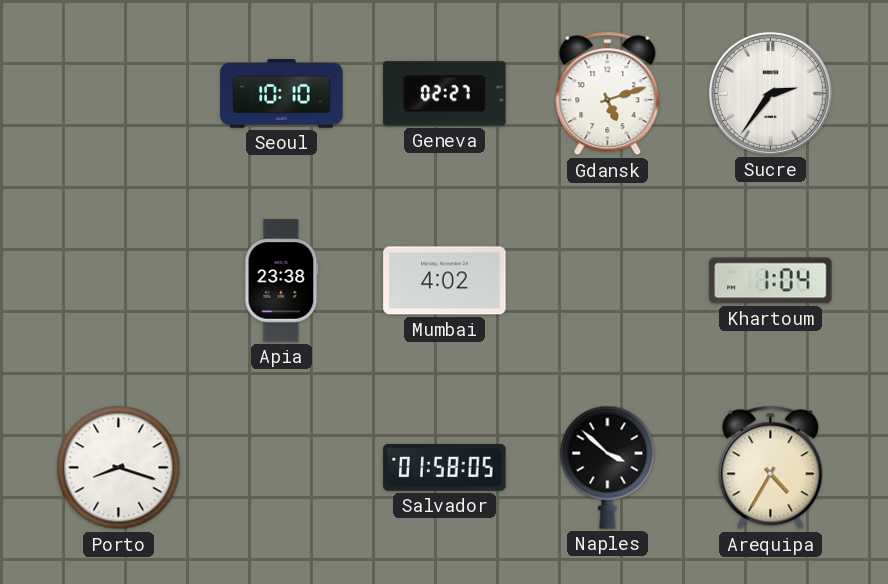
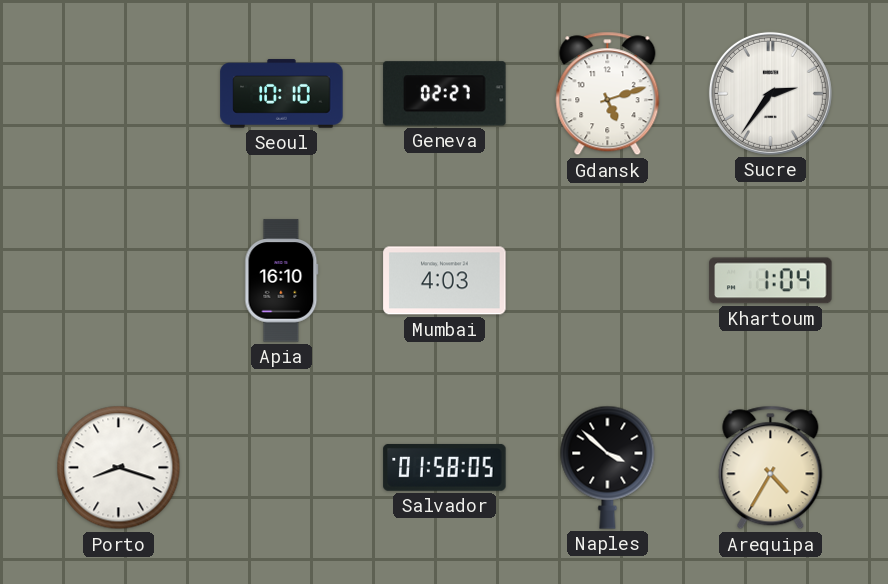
Apia: 23:38 -> 16:10 (282, 281)
Mumbai: 4:02 -> 4:03 (445, 281)
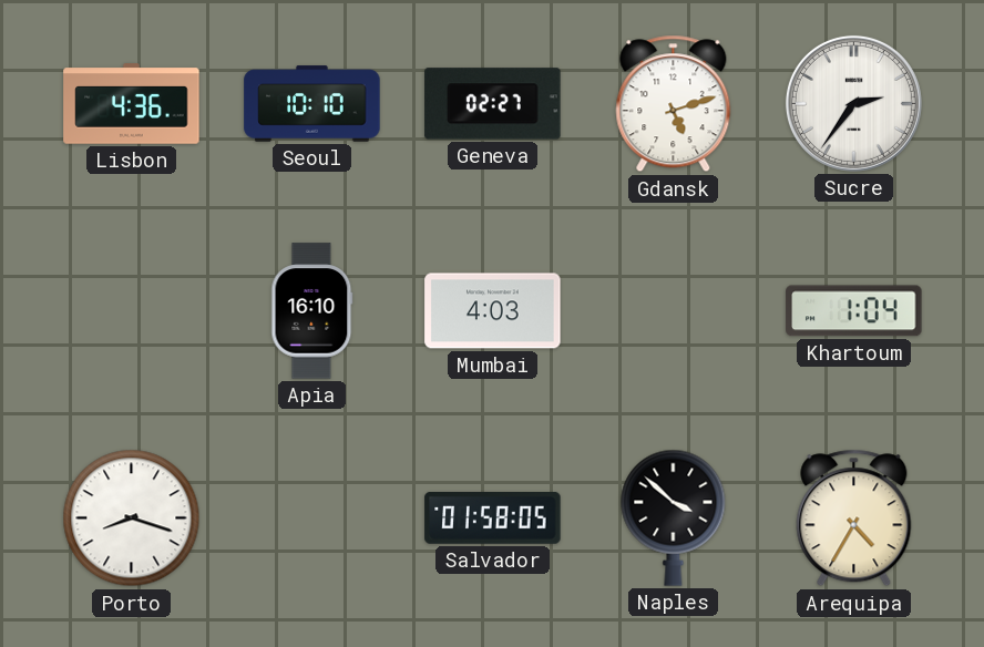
Lisbon: none -> 4:36 (132, 104)
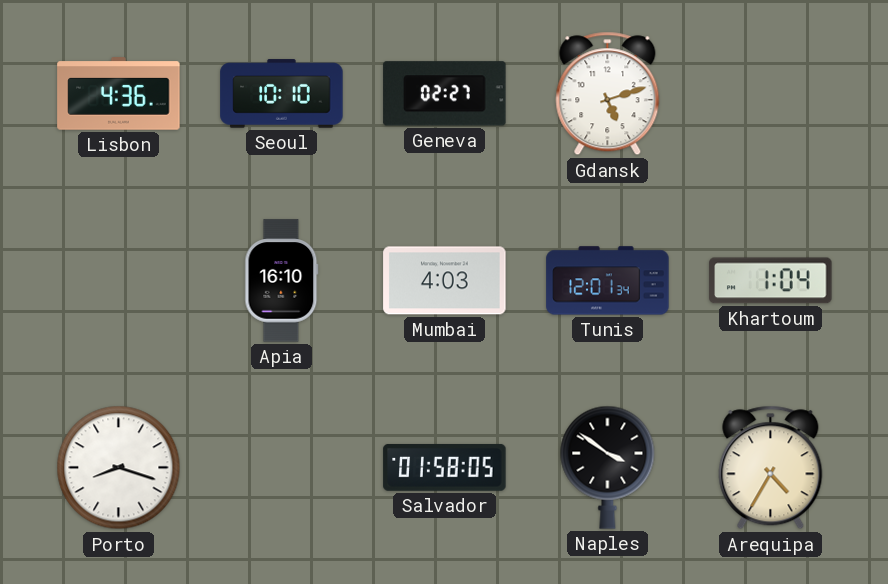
Sucre: 2:36 -> none (853, 103)
Tunis: none -> 12:01 (608, 281)
Naples: 3:52 -> 3:51 (608, 467)
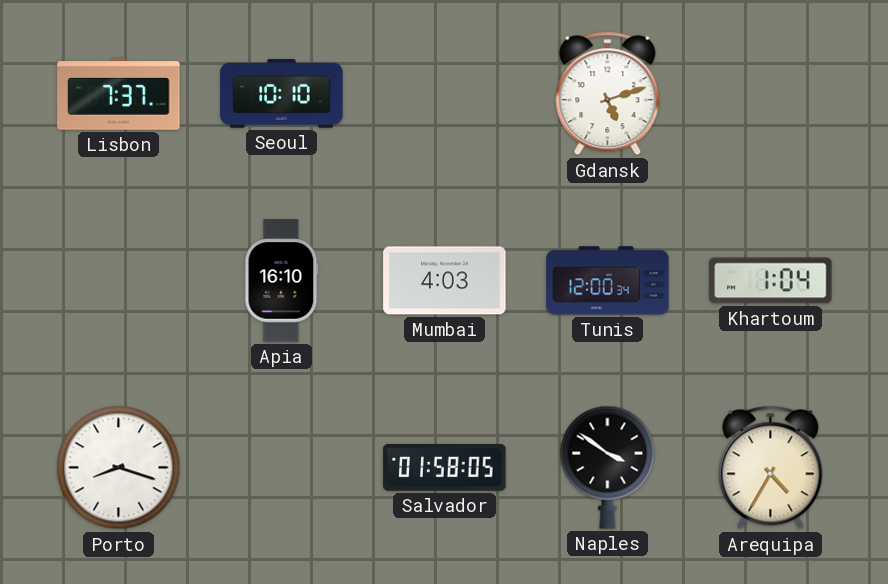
Lisbon: 4:36 -> 7:37 (119, 94)
Geneva: 02:27 -> none (445, 94)
Tunis: 12:01 -> 12:00 (608, 281)
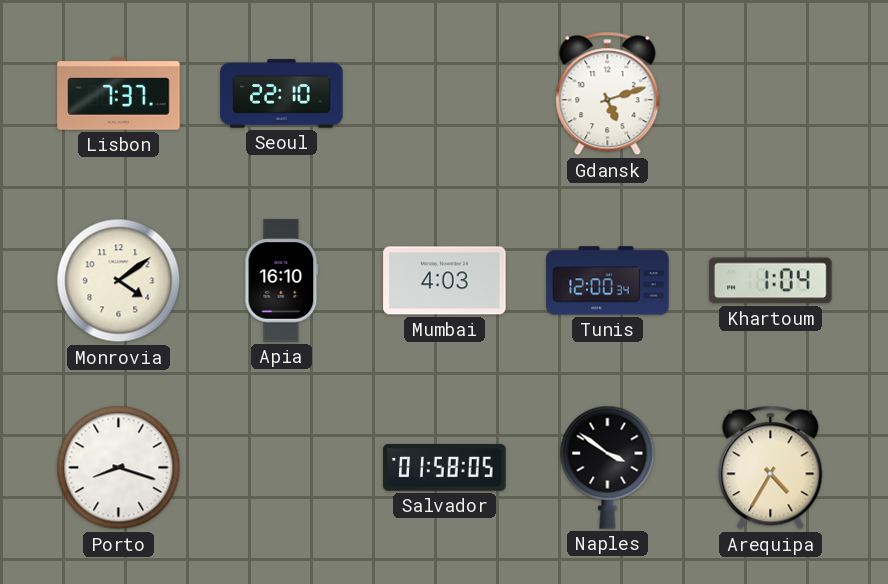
Seoul: 10:10 -> 22:10 (282, 94)
Monrovia: none -> 4:09 (119, 281)
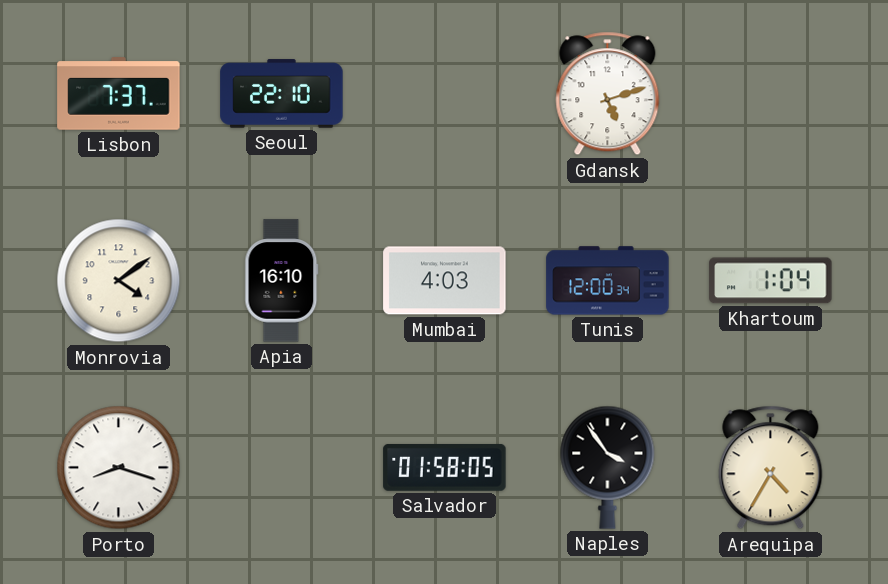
Naples: 3:51 -> 3:54 (608, 467)
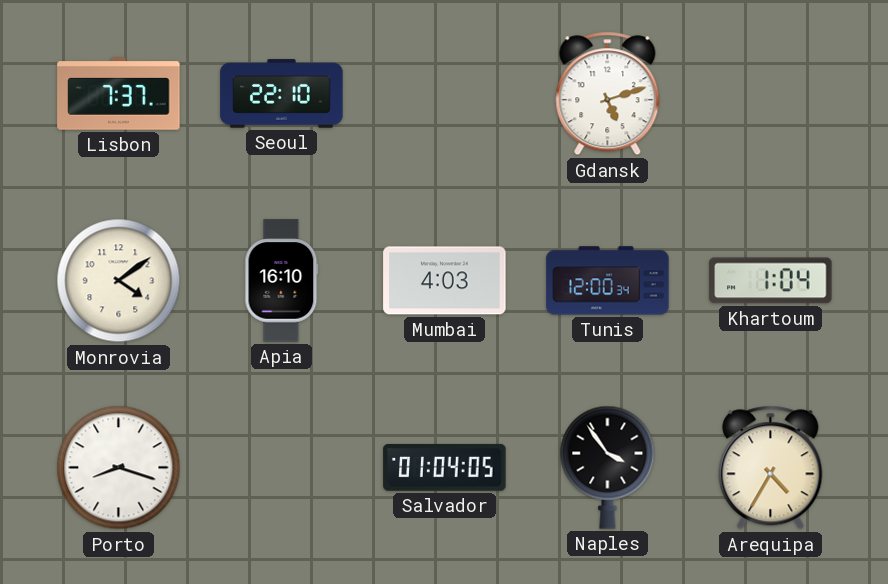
Salvador: 01:58 -> 01:04 (445, 467)
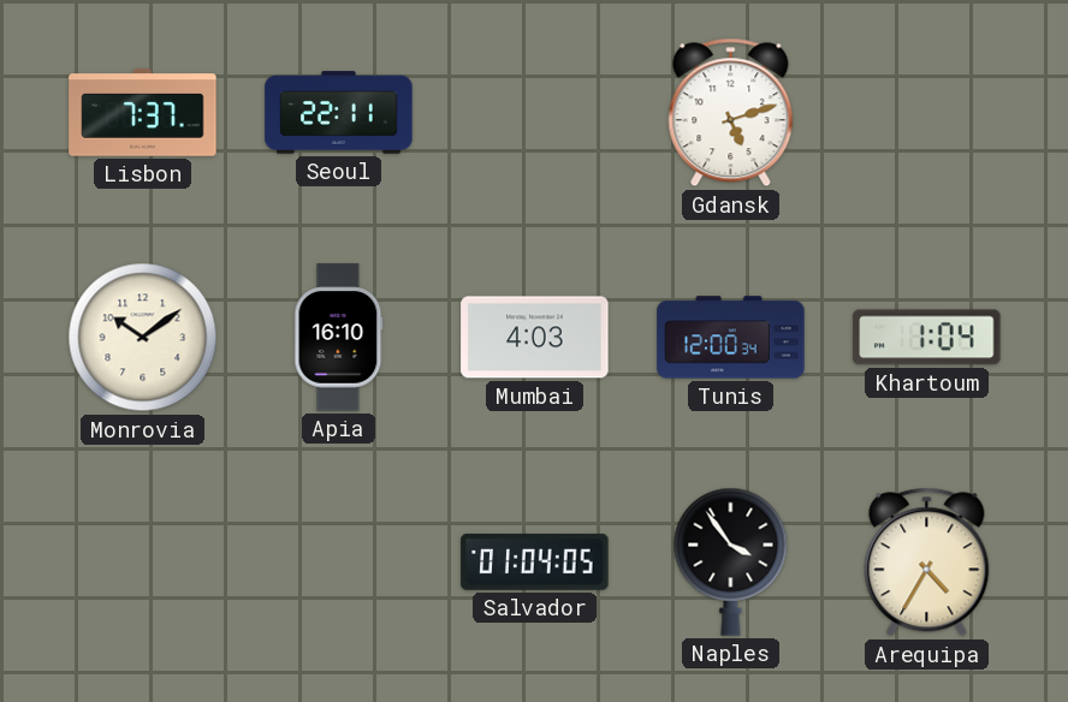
Seoul: 22:10 -> 22:11 (339, 113)
Monrovia: 4:09 -> 10:09 (143, 338)
Porto: 8:18 -> none (119, 468)
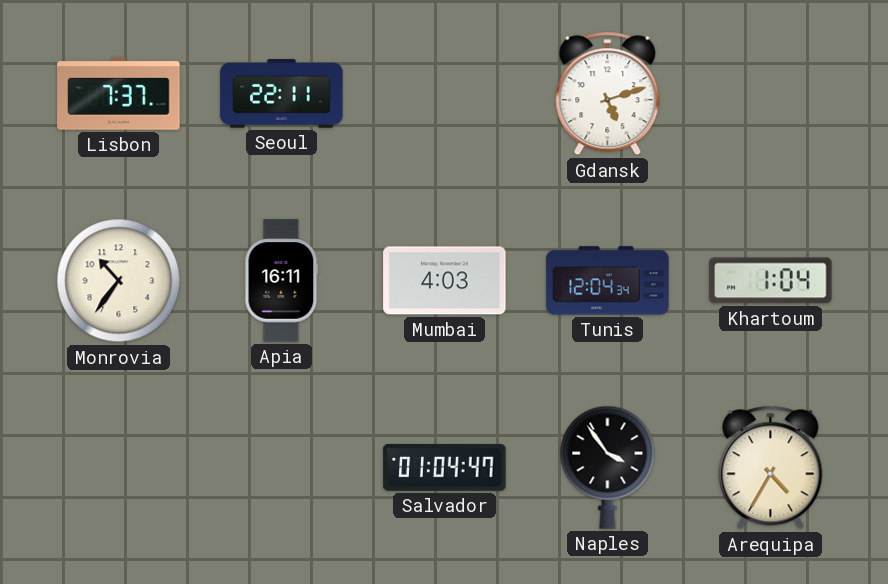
Monrovia: 10:09 -> 10:36 (119, 281)
Apia: 16:10 -> 16:11 (282, 281)
Tunis: 12:00 -> 12:04 (608, 281)
Salvador: 01:04:05 -> 01:04:47 (445, 467)
